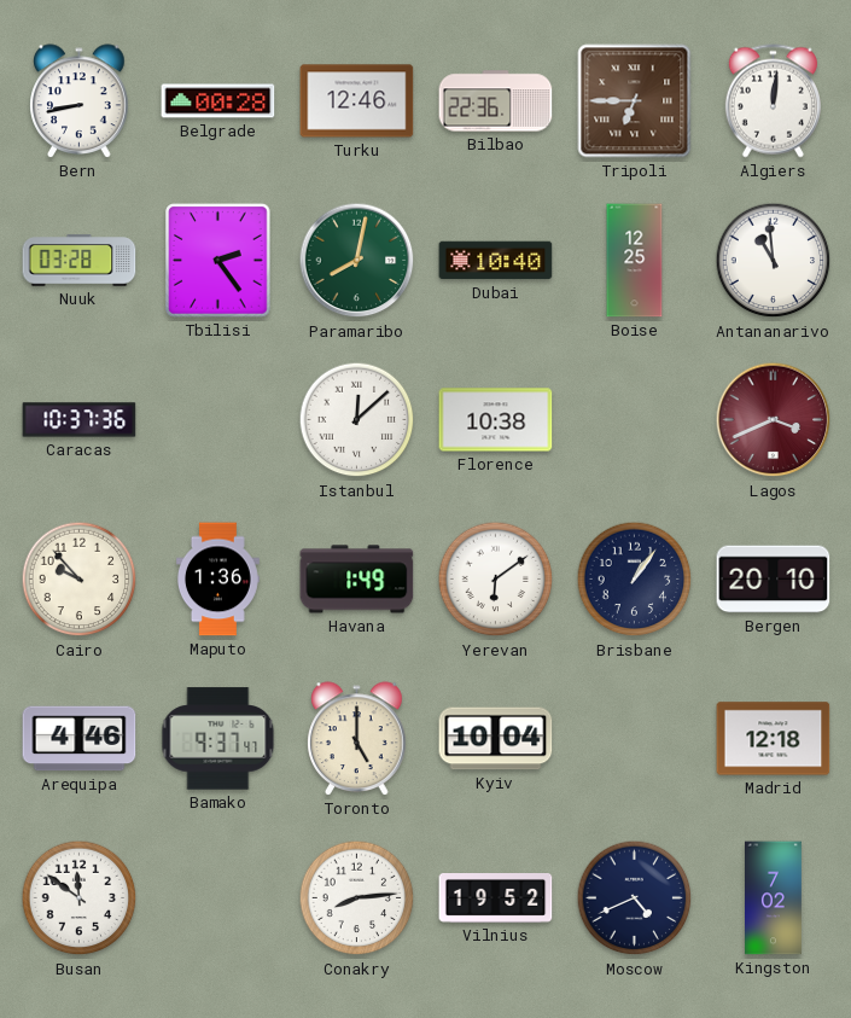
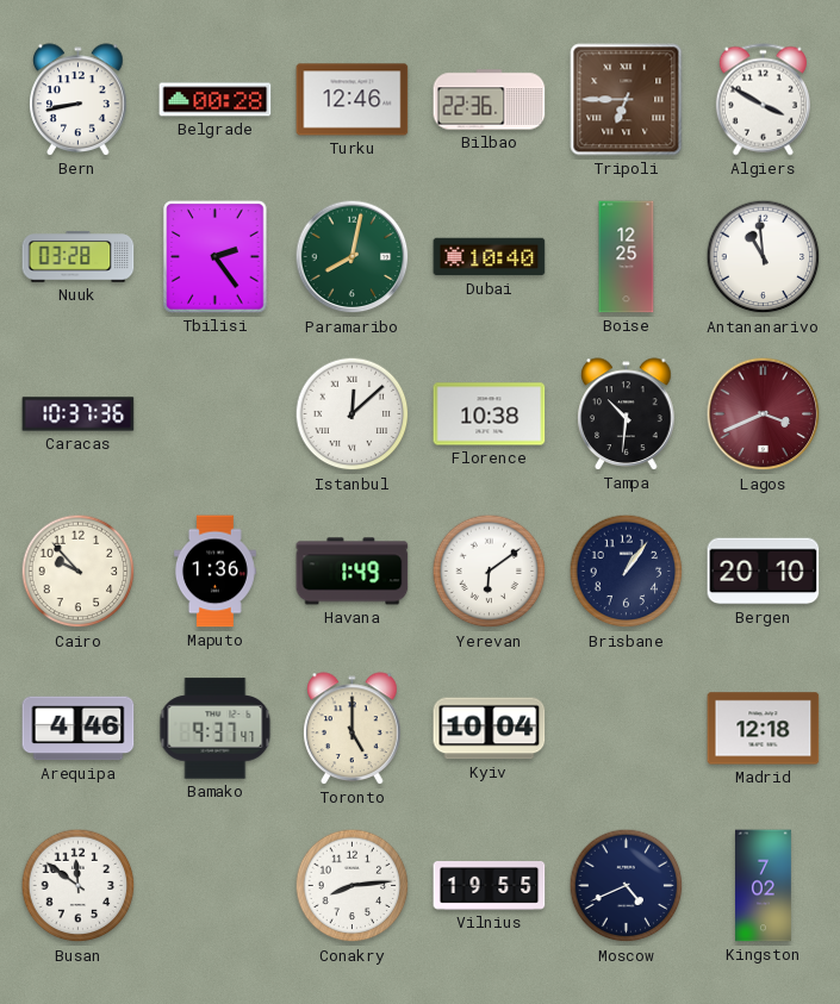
Algiers: 12:01 -> 3:50 (763, 100)
Tampa: none -> 10:31 (627, 414)
Vilnius: 19:52 -> 19:55 (490, 886)
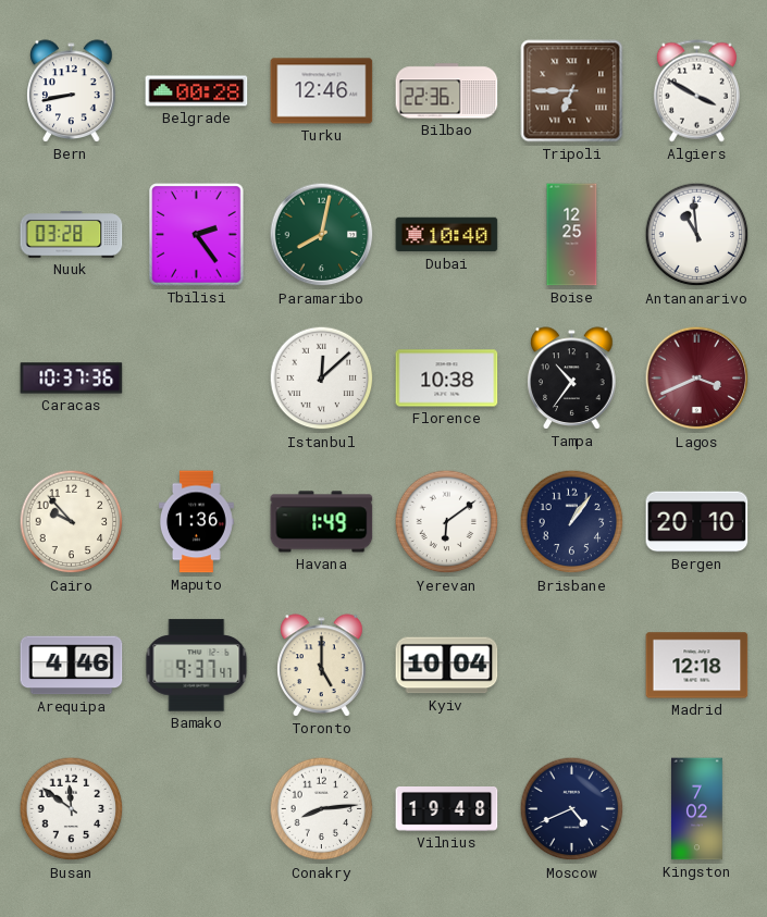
Tampa: 10:31 -> 10:36 (572, 379)
Vilnius: 19:55 -> 19:48 (447, 809)
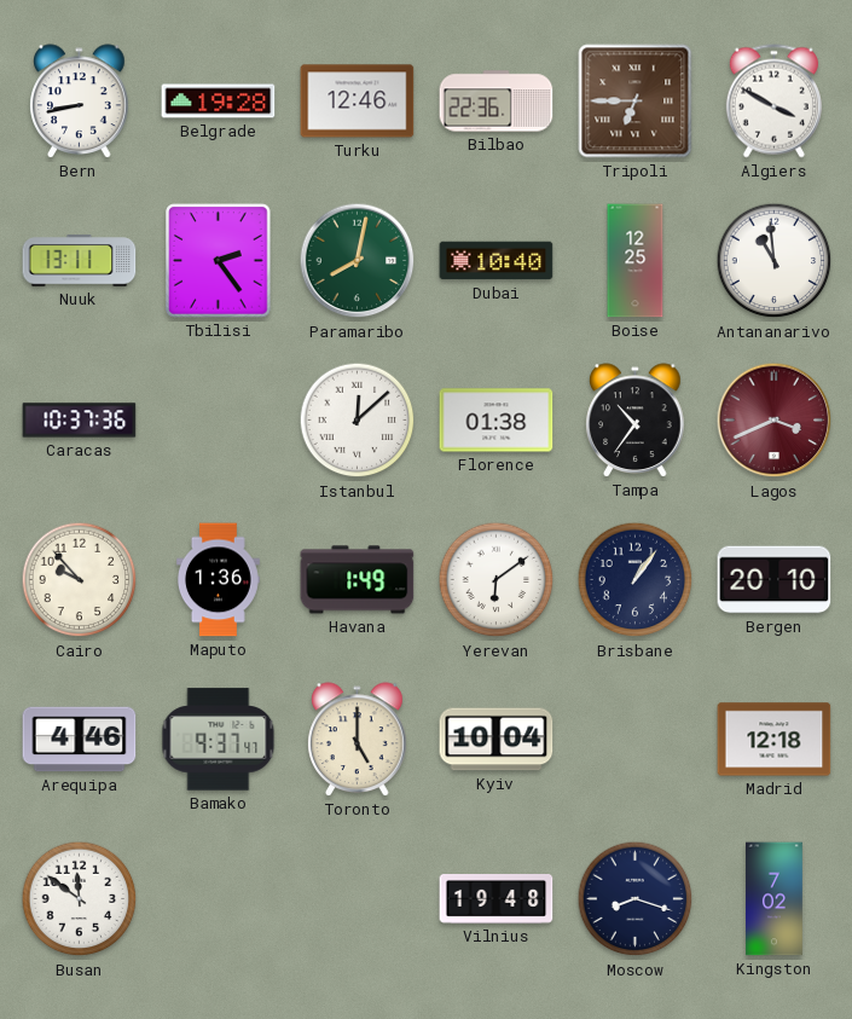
Belgrade: 00:28 -> 19:28 (219, 102)
Nuuk: 03:28 -> 13:11 (80, 261)
Florence: 10:38 -> 01:38 (497, 421)
Conakry: 8:14 -> none (322, 809)
Moscow: 4:41 -> 8:18 (636, 899)
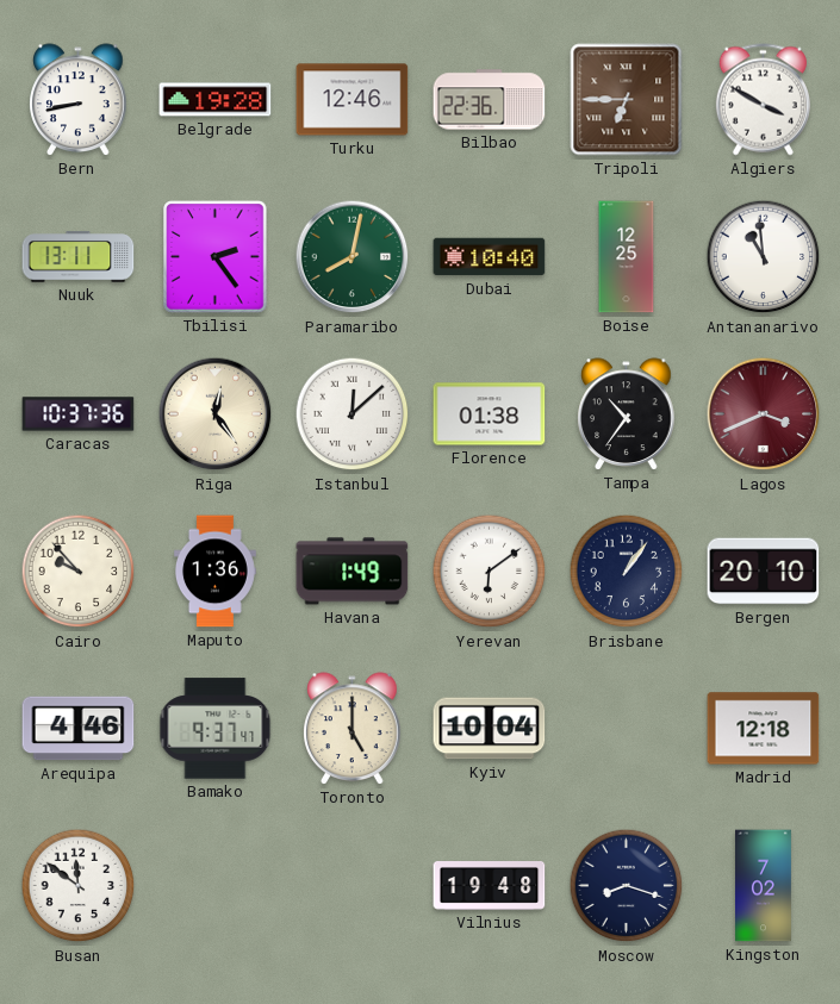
Riga: none -> 12:24 (216, 414)
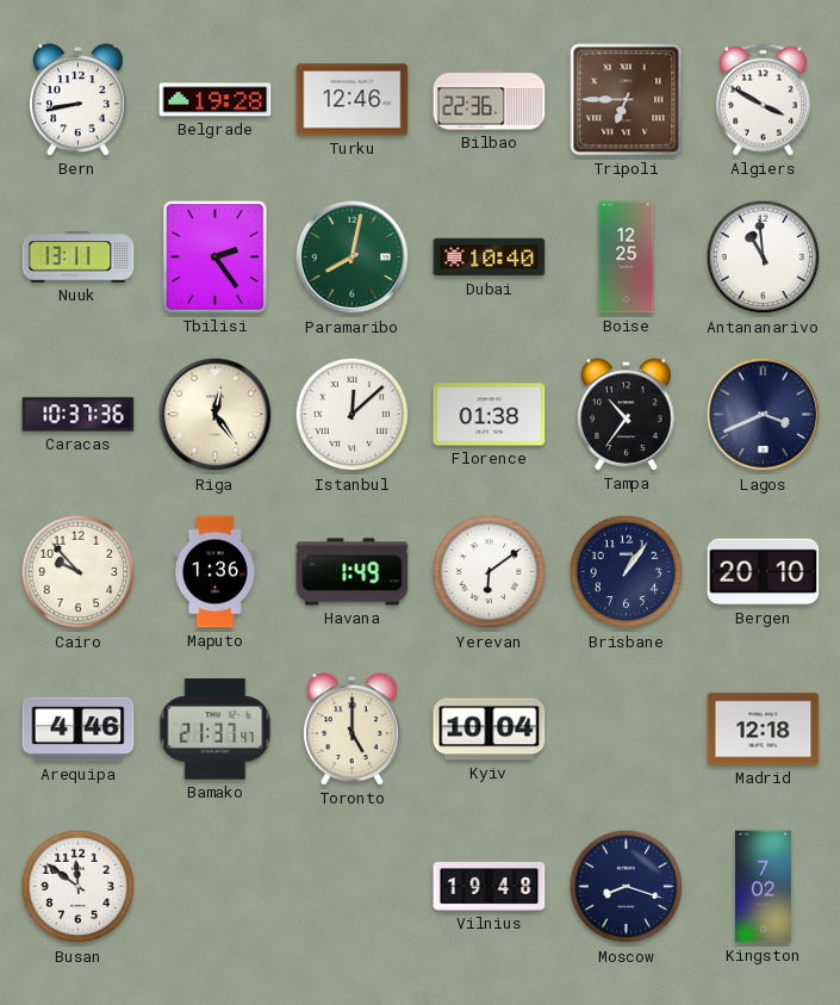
Lagos dial: burgundy -> navy (764, 415)
Bamako: 9:37 -> 21:37 (216, 730)
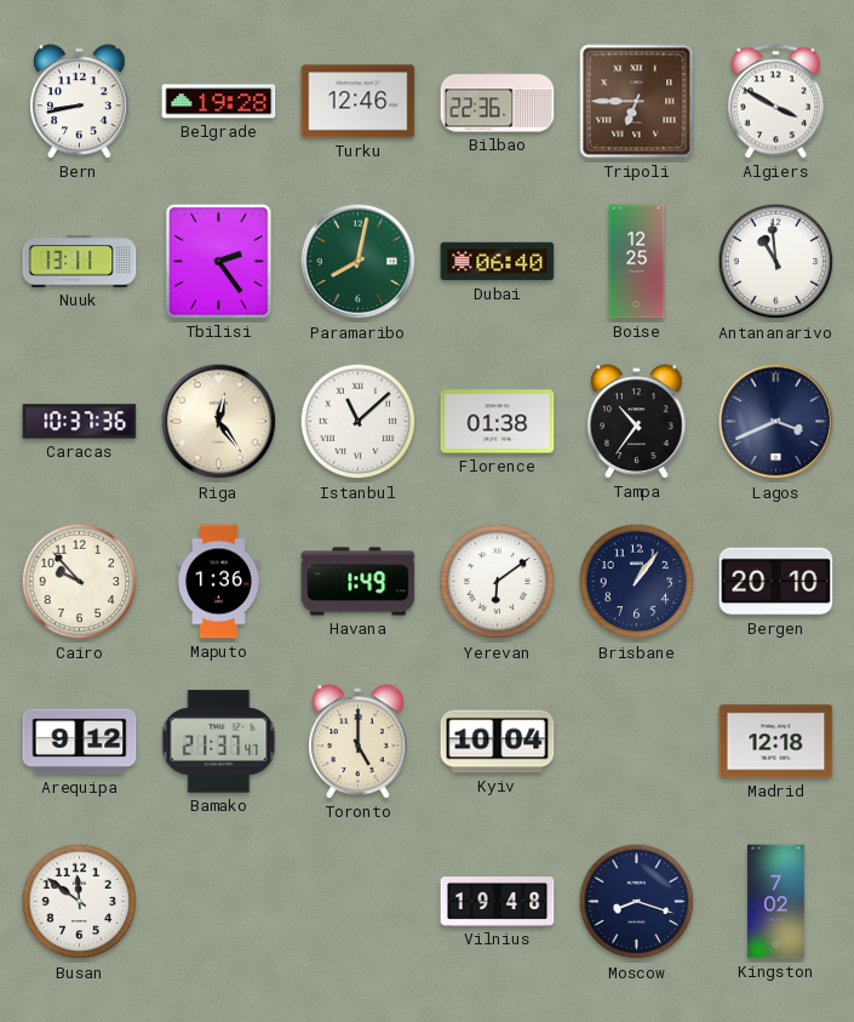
Dubai: 10:40 -> 06:40 (498, 262)
Istanbul: 12:08 -> 11:08 (359, 422)
Arequipa: 4:46 -> 9:12 (80, 742)
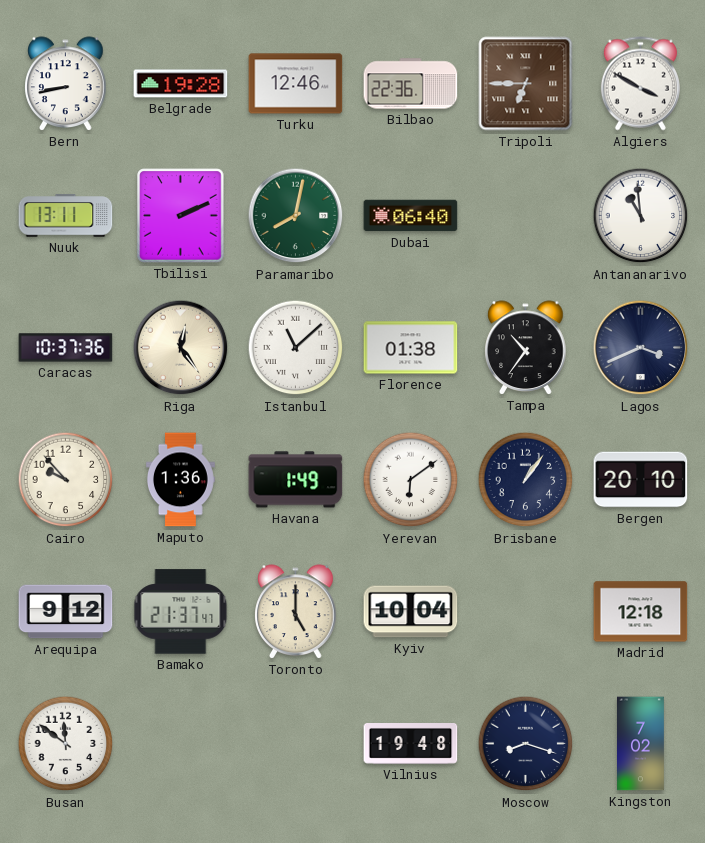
Tbilisi: 2:24 -> 2:11 (181, 216)
Boise: 12:25 -> none (637, 262)
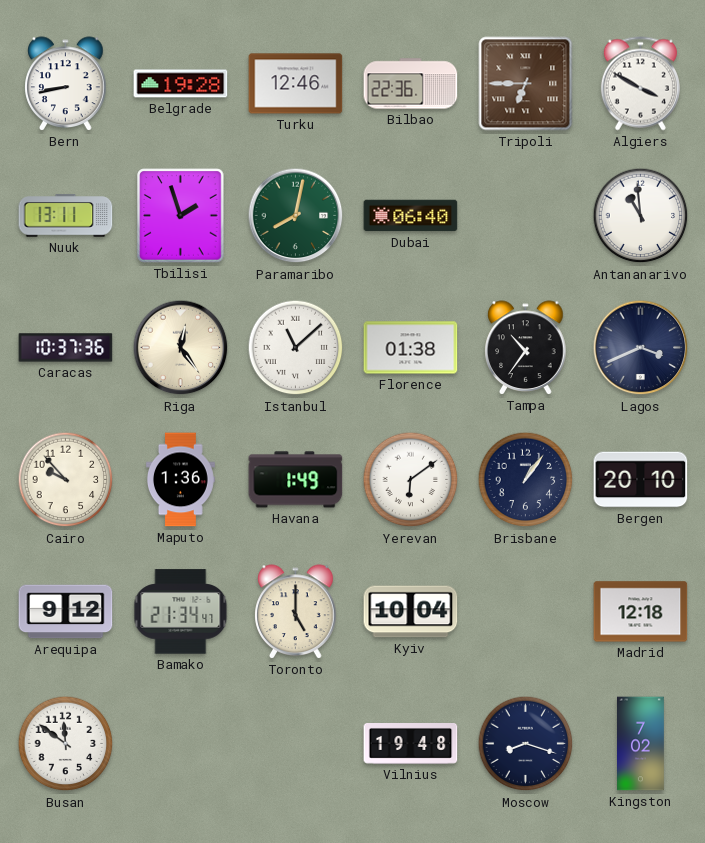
Tbilisi: 2:11 -> 1:57 (181, 216)
Bamako: 21:37 -> 21:34 (181, 612)
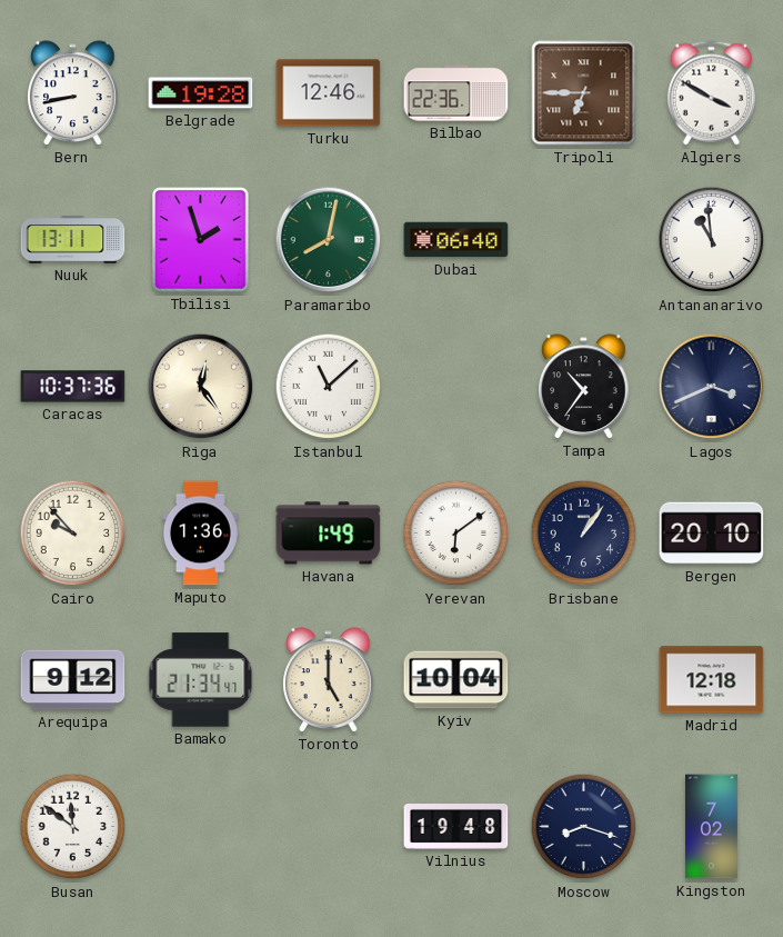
Florence: 01:38 -> none (411, 348)
